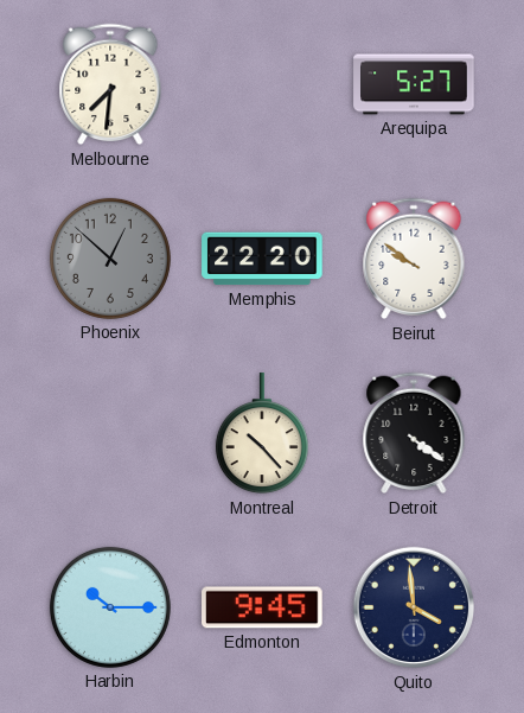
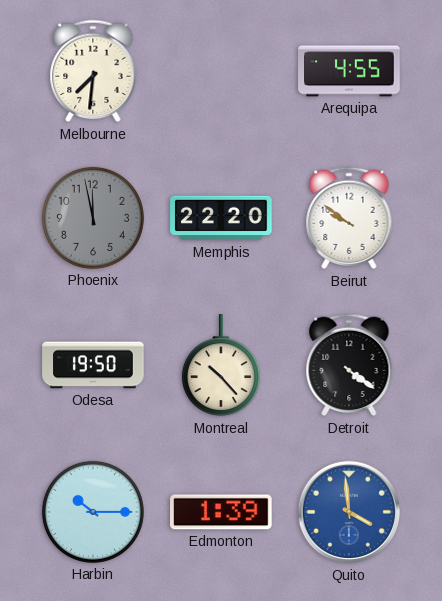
Arequipa: 5:27 -> 4:55 (349, 71)
Phoenix: 12:52 -> 11:58 (93, 218)
Odesa: none -> 19:50 (93, 365)
Edmonton: 9:45 -> 1:39 (221, 512)
Quito dial: navy -> blue (349, 512)
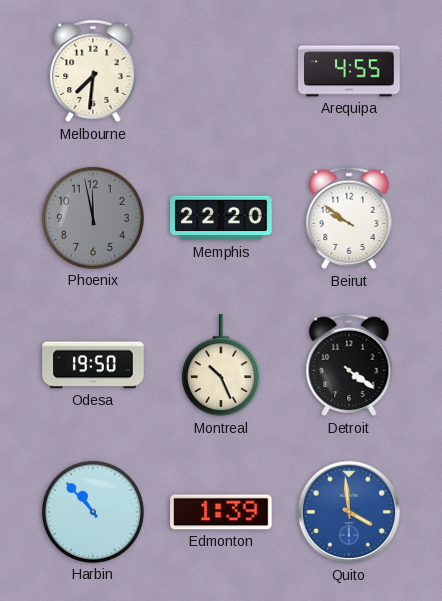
Montreal: 10:23 -> 10:26 (221, 366)
Harbin: 10:15 -> 10:53 (93, 512)
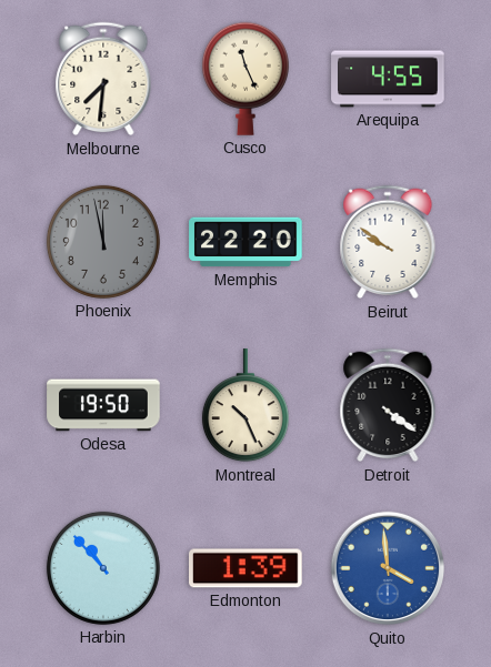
Cusco: none -> 11:26 (245, 79)
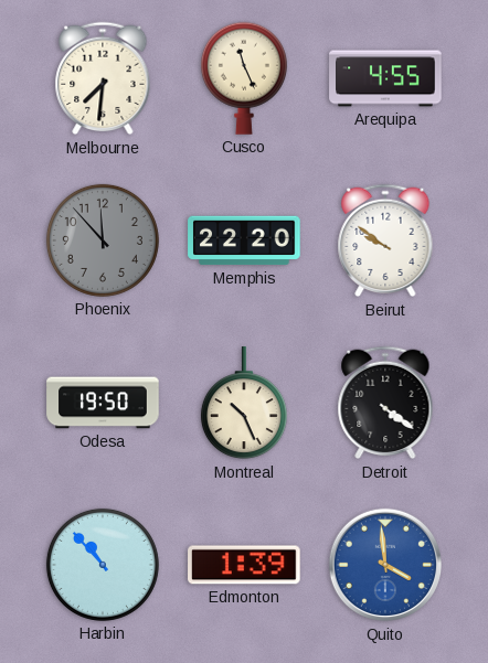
Phoenix: 11:58 -> 11:53 (103, 240)
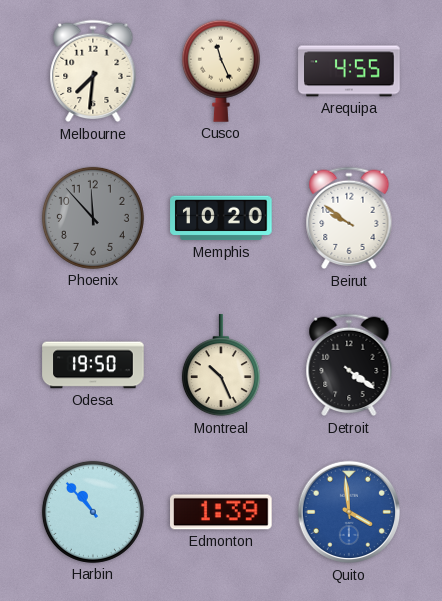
Memphis: 22:20 -> 10:20 (221, 218)
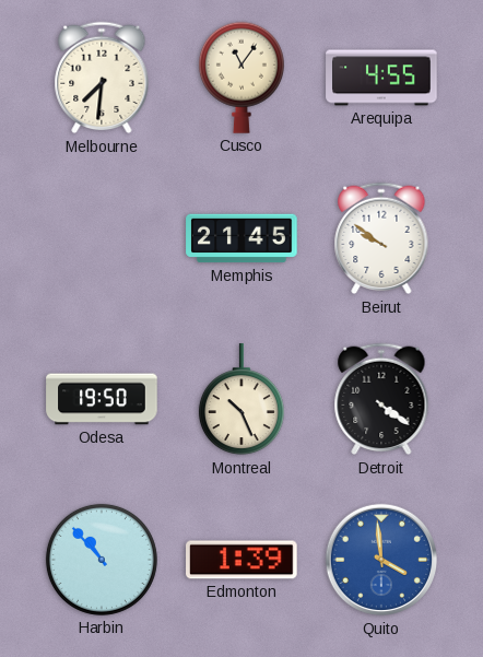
Cusco: 11:26 -> 11:06 (241, 78)
Phoenix: 11:53 -> none (93, 218)
Memphis: 10:20 -> 21:45 (241, 238)
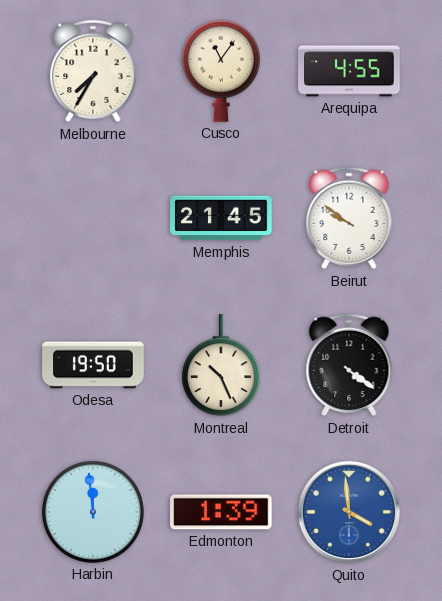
Melbourne: 7:31 -> 7:35 (93, 71)
Harbin: 10:53 -> 11:59 (93, 512)
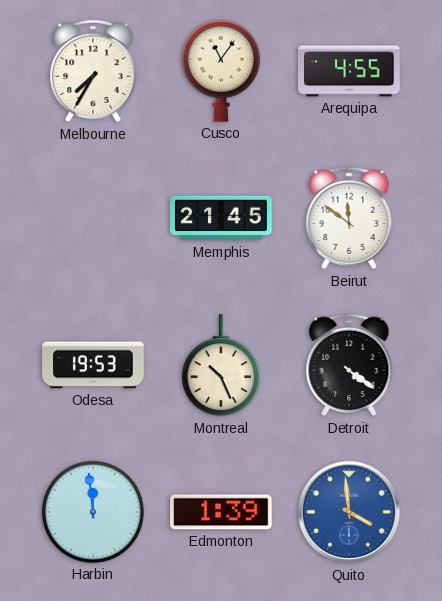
Beirut: 9:51 -> 11:51 (349, 218)
Odesa: 19:50 -> 19:53 (93, 365)
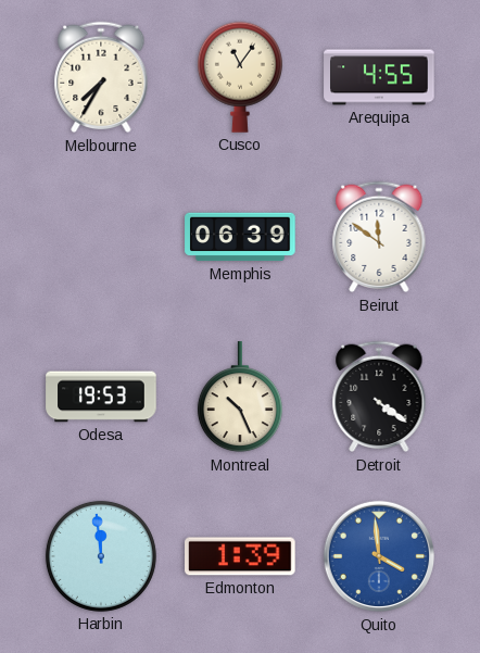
Memphis: 21:45 -> 06:39 (240, 237)
